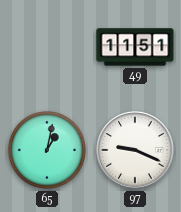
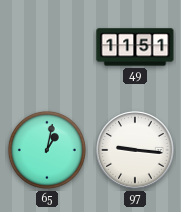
97: 9:19 -> 9:16 (135, 150)
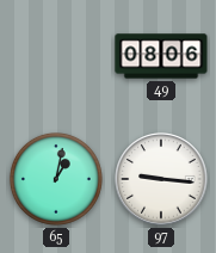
49: 11:51 -> 08:06 (161, 56)
